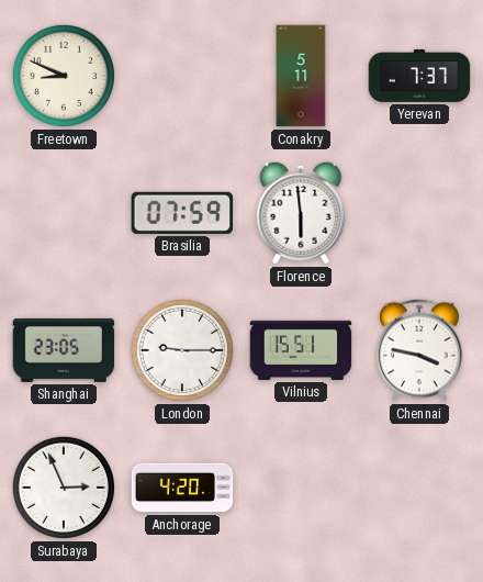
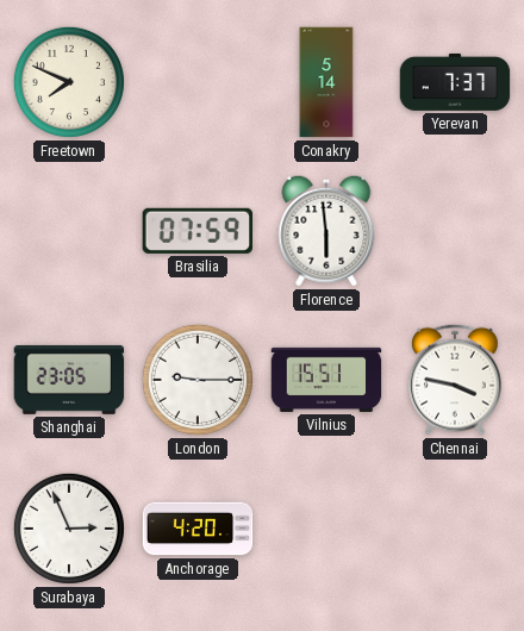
Freetown: 8:49 -> 7:49 (69, 82)
Conakry: 5:11 -> 5:14 (326, 82)
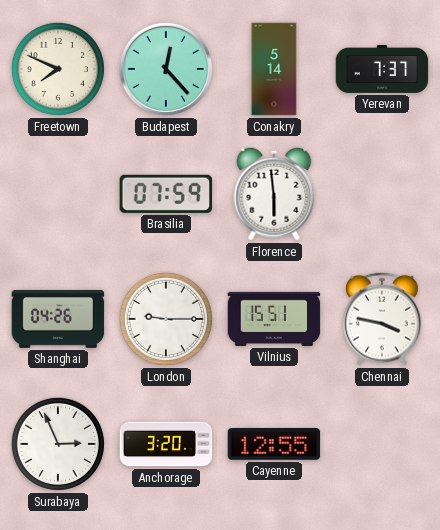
Budapest: none -> 12:23 (166, 69)
Shanghai: 23:05 -> 04:26 (58, 319)
Anchorage: 4:20 -> 3:20 (166, 444)
Cayenne: none -> 12:55 (274, 445)
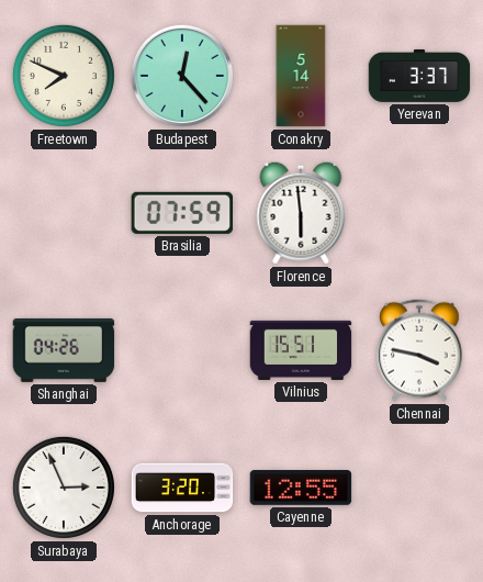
Yerevan: 7:37 -> 3:37 (419, 76)
London: 9:15 -> none (166, 319)
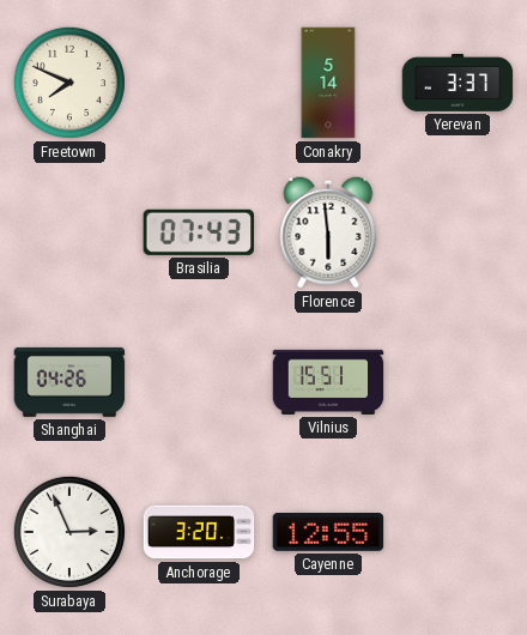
Budapest: 12:23 -> none (182, 76)
Brasilia: 07:59 -> 07:43 (198, 232)
Chennai: 3:47 -> none (419, 350)
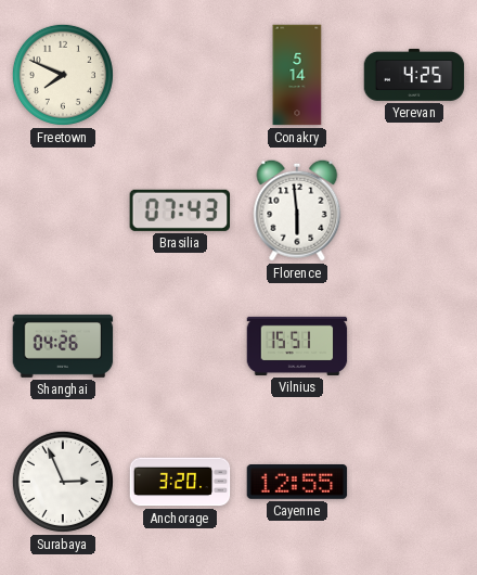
Yerevan: 3:37 -> 4:25 (414, 75)
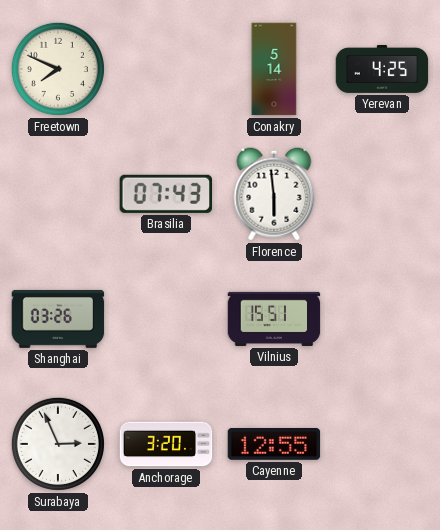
Shanghai: 04:26 -> 03:26 (58, 319)
